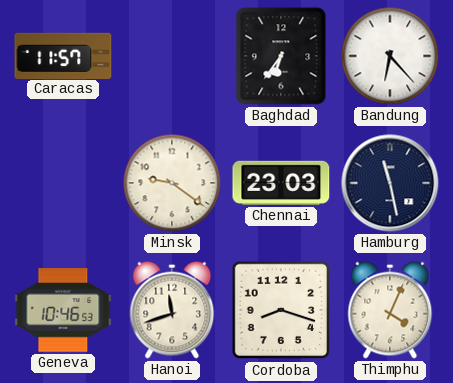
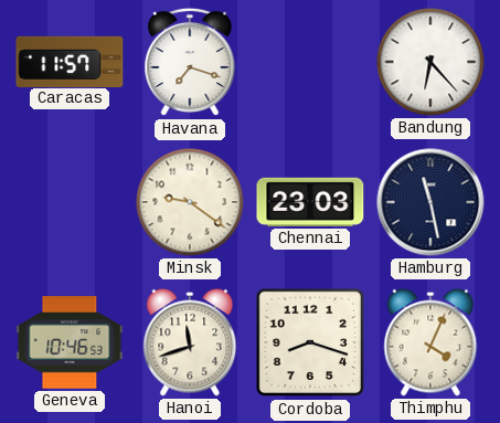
Havana: none -> 7:18 (190, 62)
Baghdad: 6:36 -> none (281, 56)
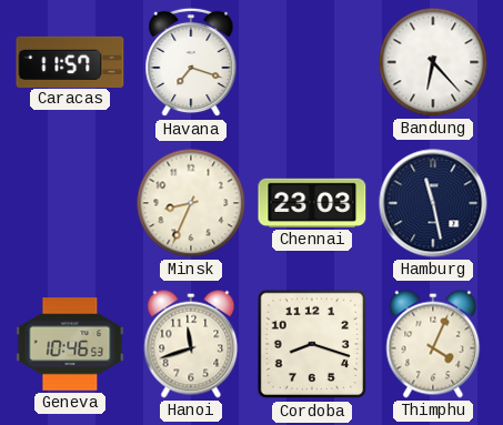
Minsk: 9:21 -> 8:34 (191, 203)
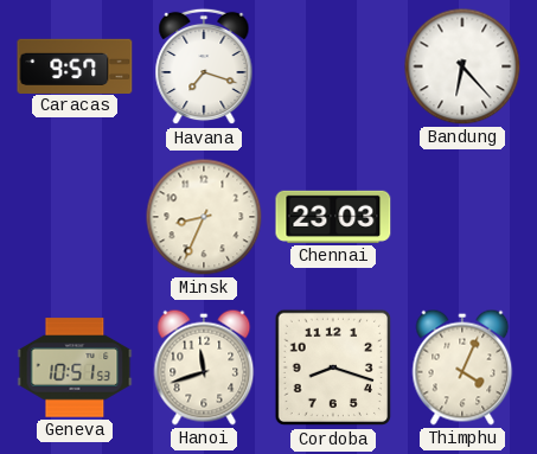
Caracas: 11:57 -> 9:57 (75, 65)
Hamburg: 11:28 -> none (433, 203)
Geneva: 10:46 -> 10:51 (75, 367)
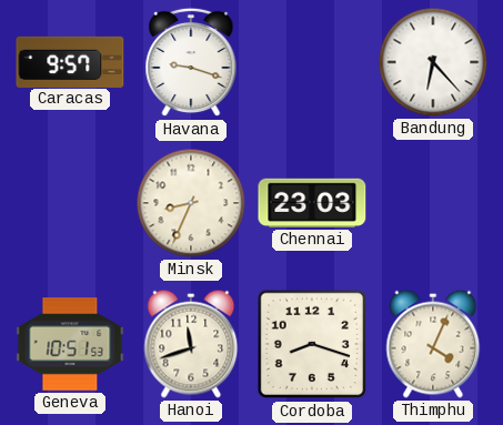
Havana: 7:18 -> 9:18 (191, 62)
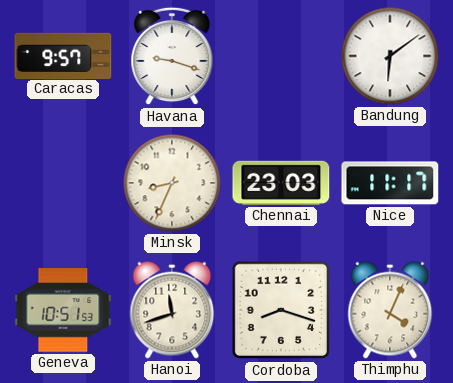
Bandung: 6:23 -> 6:09 (390, 56)
Nice: none -> 11:17 (390, 183)
